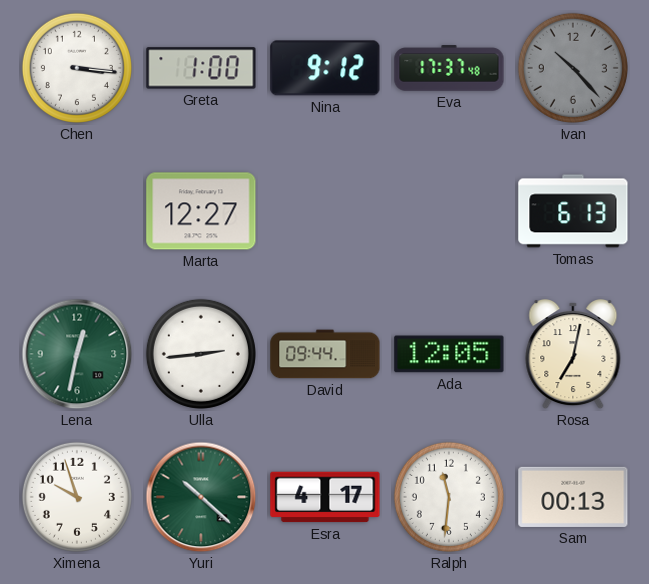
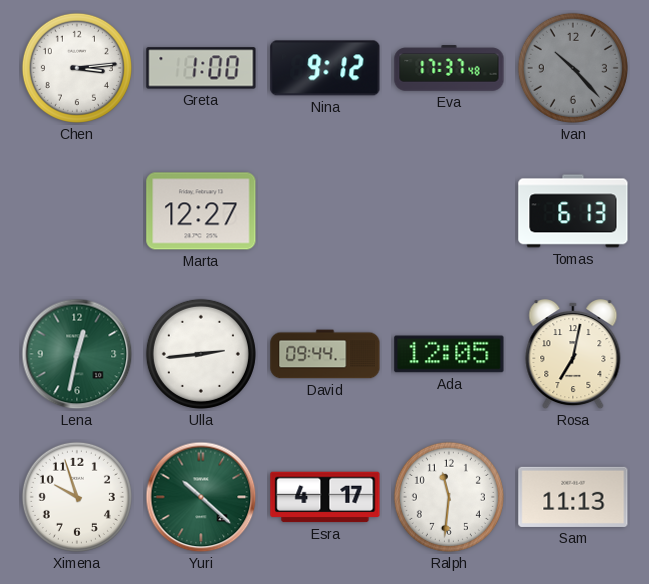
Chen: 3:16 -> 3:14 (77, 68)
Sam: 00:13 -> 11:13 (573, 497)
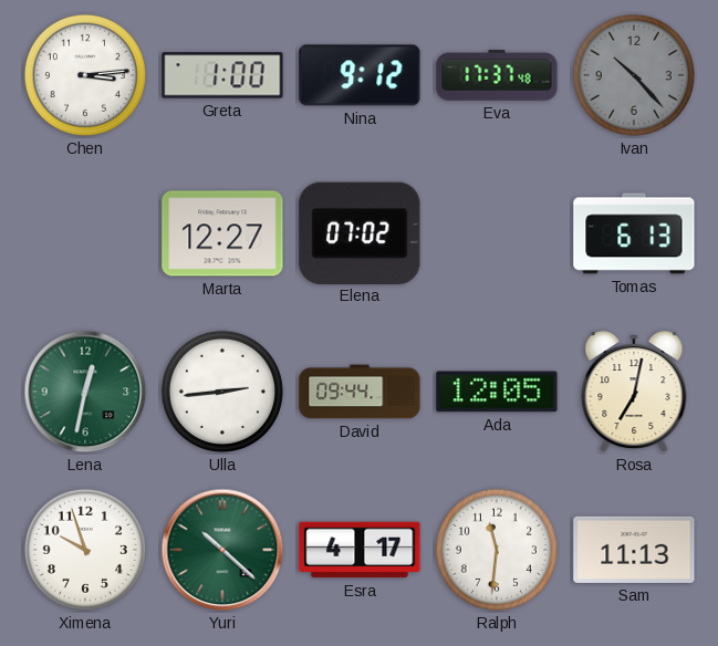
Elena: none -> 07:02 (360, 232)
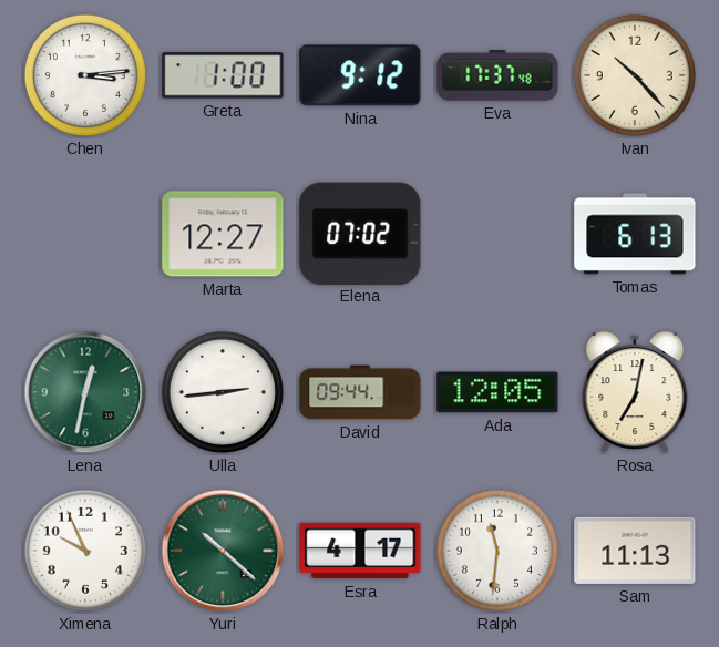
Ivan dial: grey -> cream (635, 75)
Ximena: 9:57 -> 9:56 (85, 551)
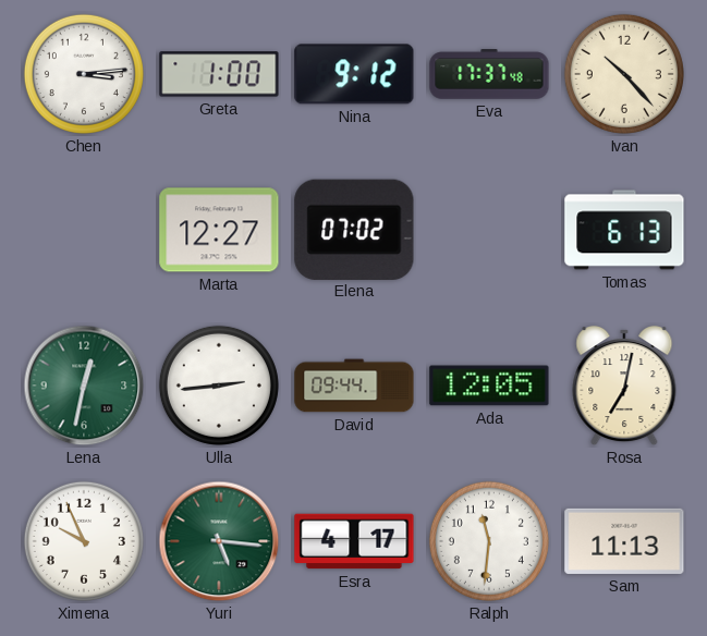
Yuri: 10:22 -> 5:16 (219, 541)
